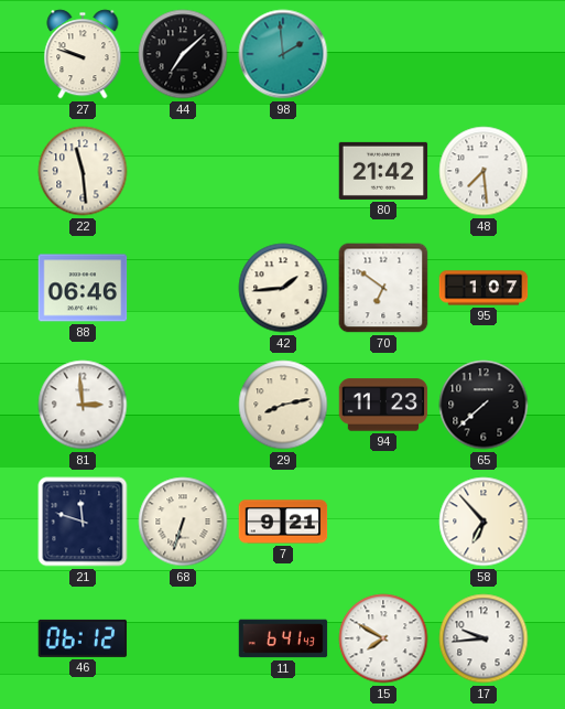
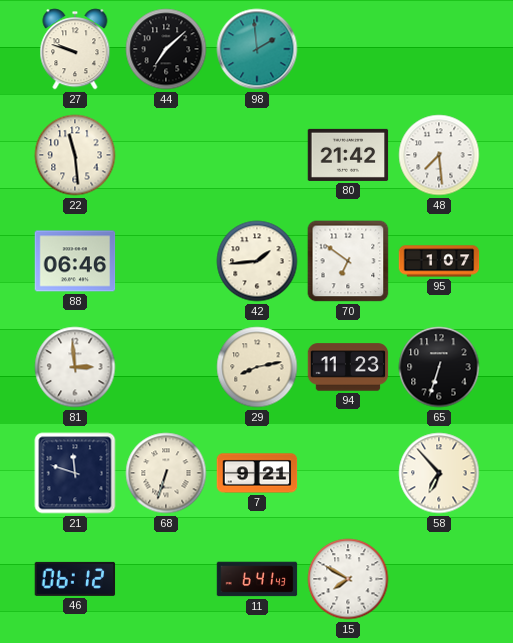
65: 7:38 -> 6:33 (439, 367)
17: 9:44 -> none (483, 638)
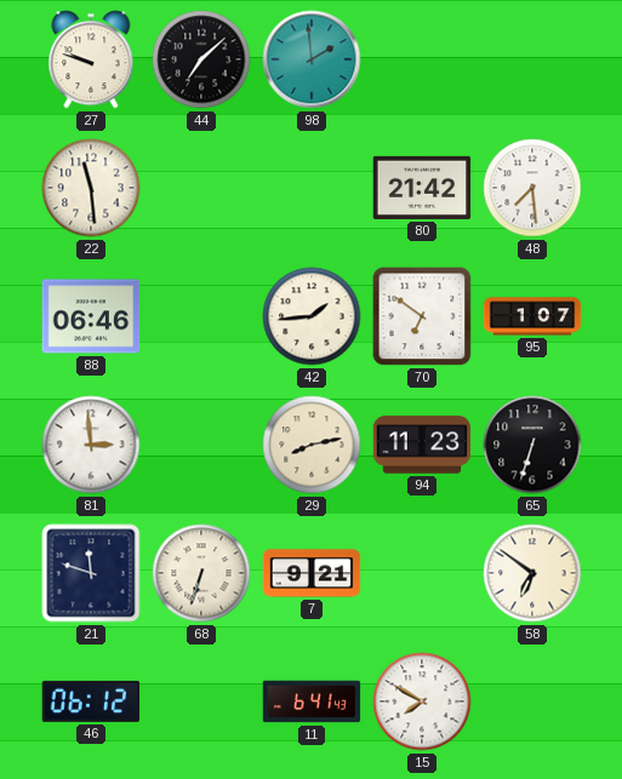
58: 6:53 -> 6:51 (532, 573)
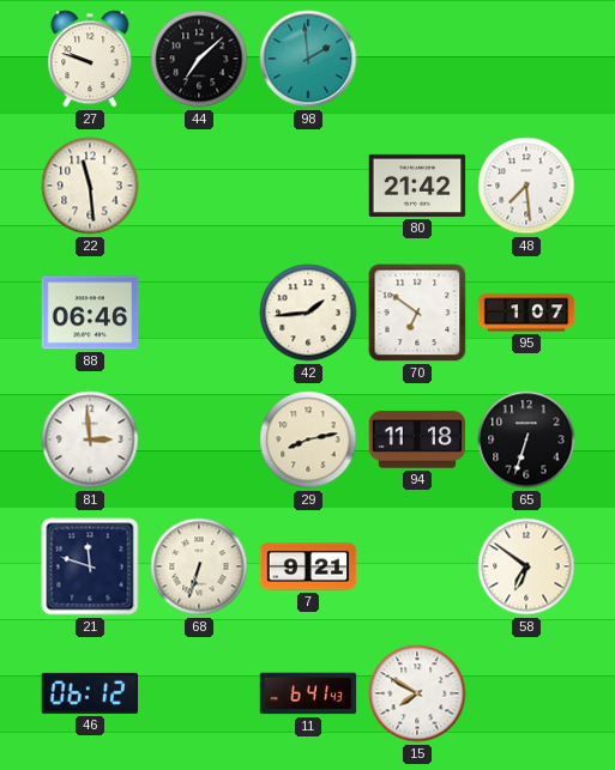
94: 11:23 -> 11:18 (417, 439)
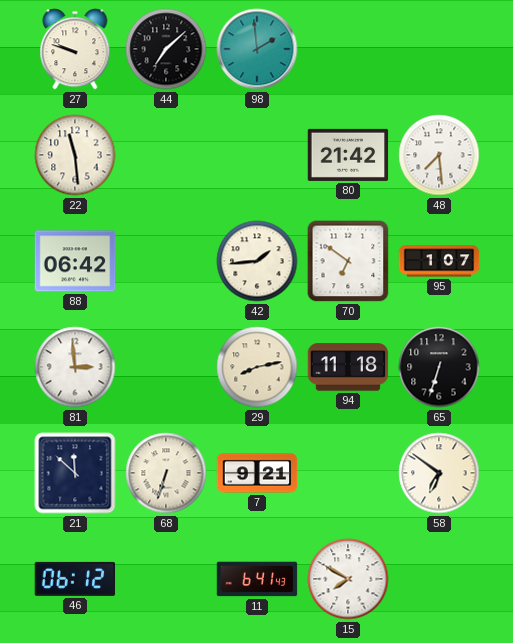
88: 06:46 -> 06:42 (75, 261)
21: 11:48 -> 11:52 (75, 473)
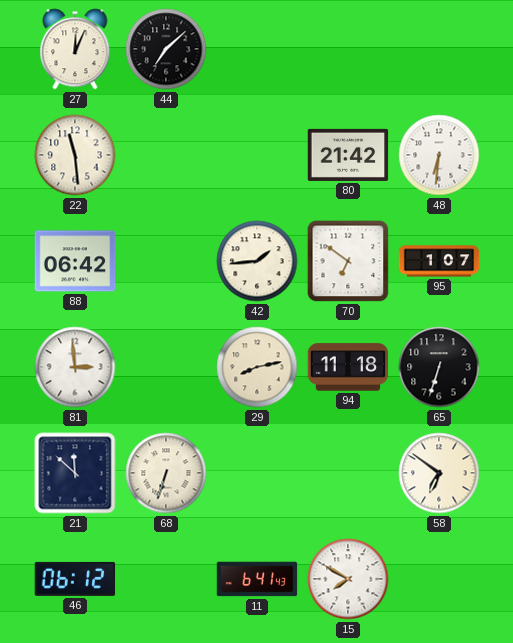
27: 9:48 -> 12:04 (75, 49)
98: 1:59 -> none (257, 49)
48: 7:29 -> 6:31 (439, 155)
7: 9:21 -> none (257, 473)
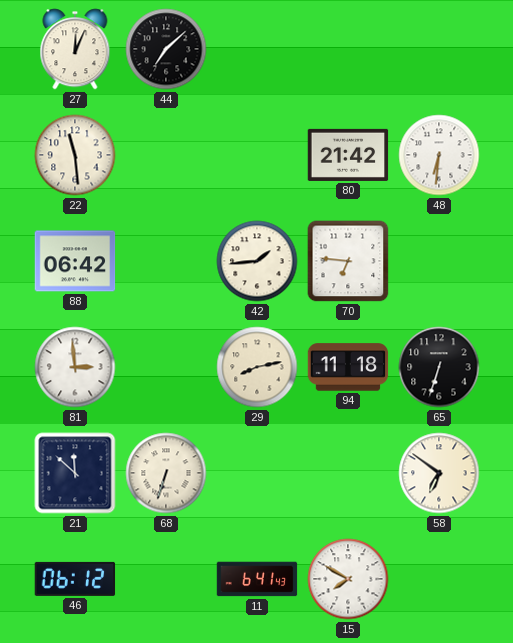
70: 6:51 -> 6:46 (348, 261)
95: 1:07 -> none (439, 261)
